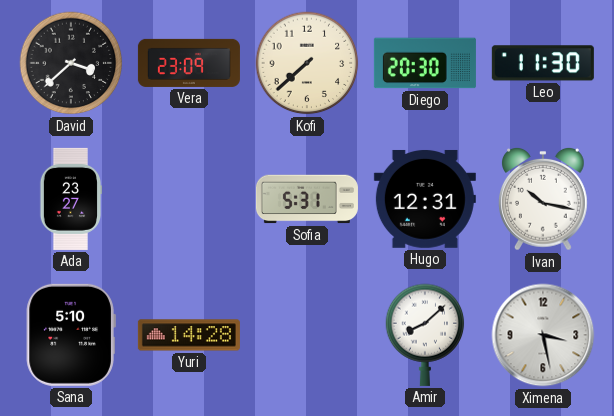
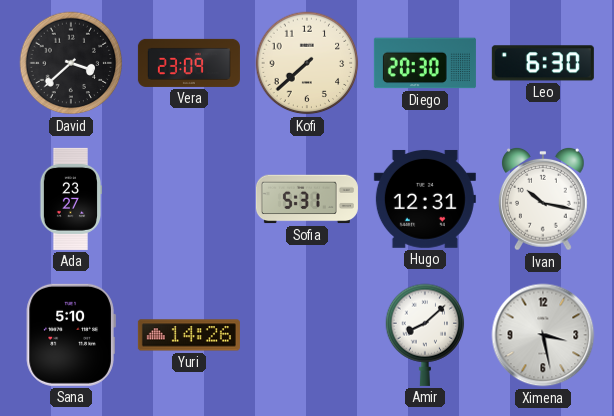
Leo: 11:30 -> 6:30 (543, 63)
Yuri: 14:28 -> 14:26 (189, 335)
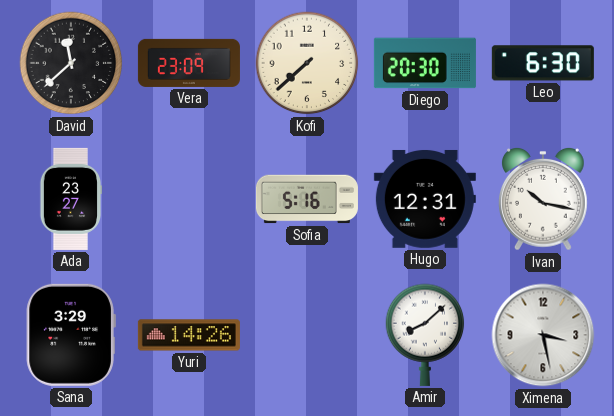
David: 3:38 -> 11:38 (71, 63)
Sofia: 5:31 -> 5:16 (307, 199)
Sana: 5:10 -> 3:29 (71, 335)
